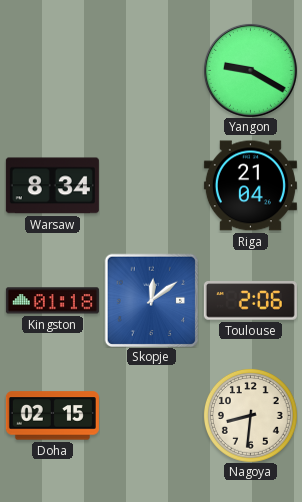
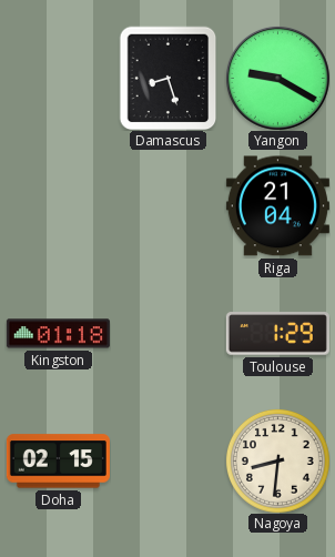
Damascus: none -> 8:27 (169, 78)
Warsaw: 8:34 -> none (52, 186)
Skopje: 12:09 -> none (151, 300)
Toulouse: 2:06 -> 1:29 (277, 334)
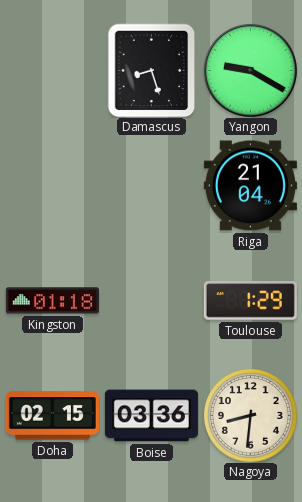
Boise: none -> 03:36 (151, 416)
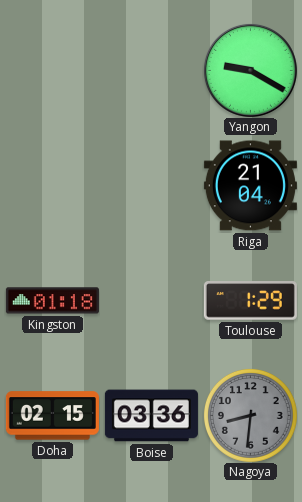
Damascus: 8:27 -> none (152, 70)
Nagoya dial: cream -> grey (250, 415)
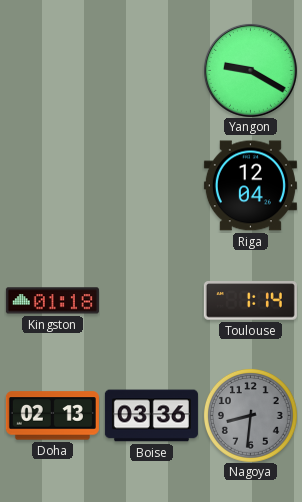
Riga: 21:04 -> 12:04 (250, 186)
Toulouse: 1:29 -> 1:14 (250, 301)
Doha: 02:15 -> 02:13 (52, 416)
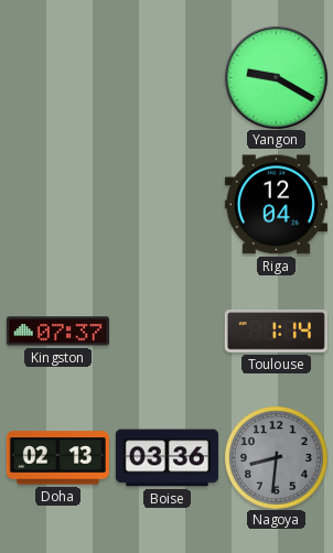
Kingston: 01:18 -> 07:37 (57, 332)
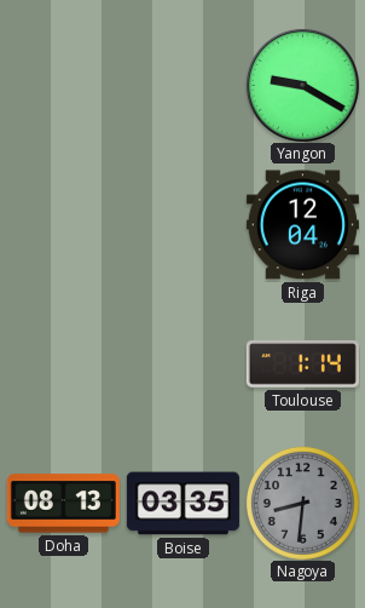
Kingston: 07:37 -> none (57, 332)
Doha: 02:13 -> 08:13 (63, 504)
Boise: 03:36 -> 03:35 (182, 504)
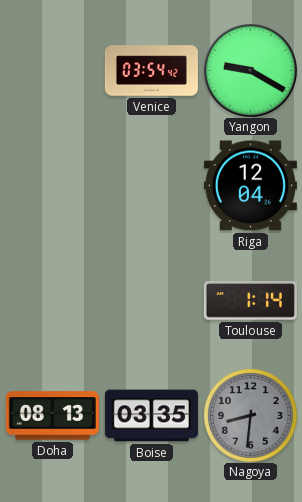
Venice: none -> 03:54 (151, 71)
